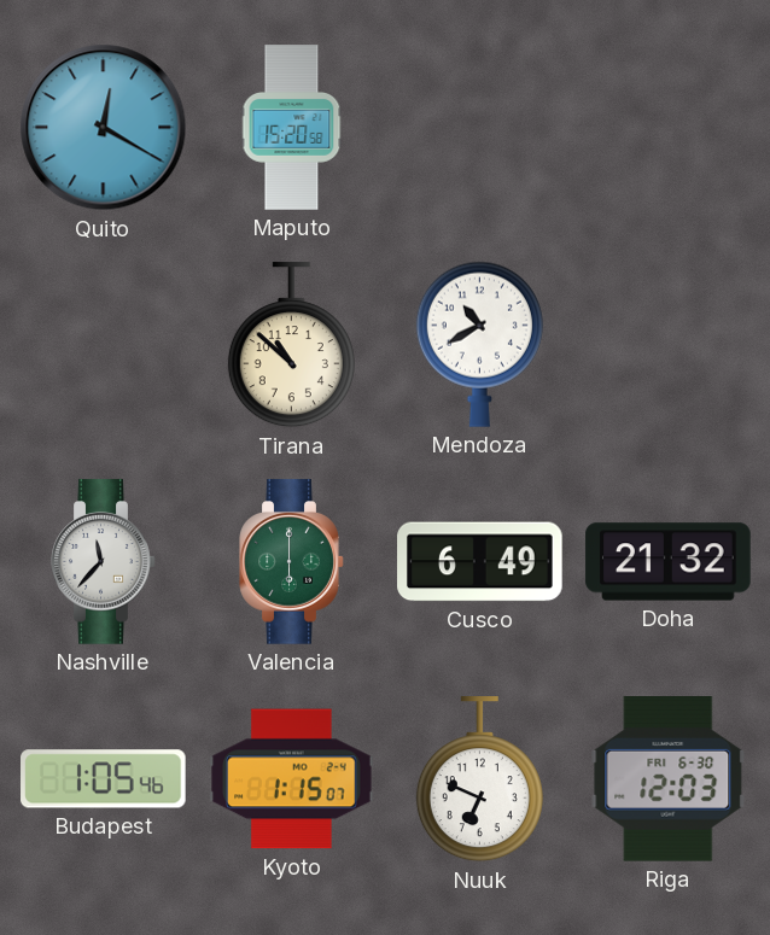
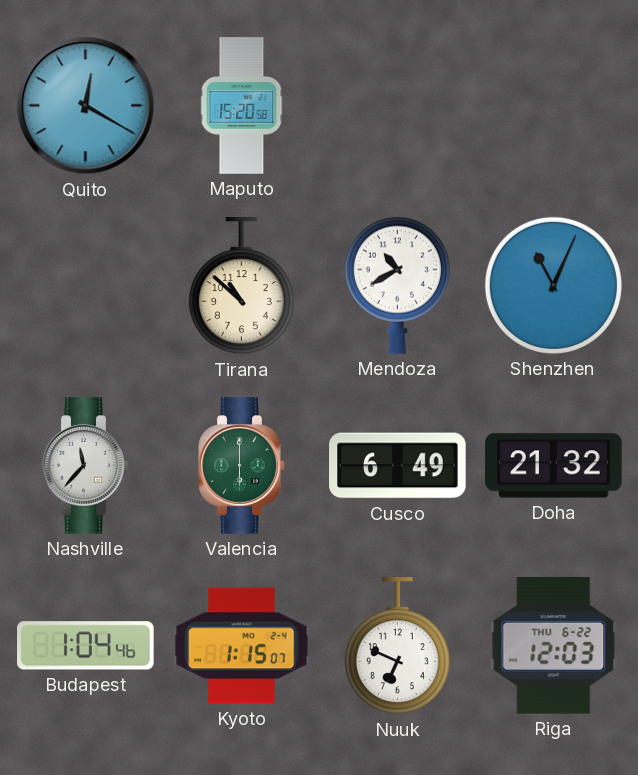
Shenzhen: none -> 11:04 (553, 285)
Budapest: 1:05 -> 1:04 (86, 646)
Riga date: FRI 6-30 -> THU 6-22 (554, 646)
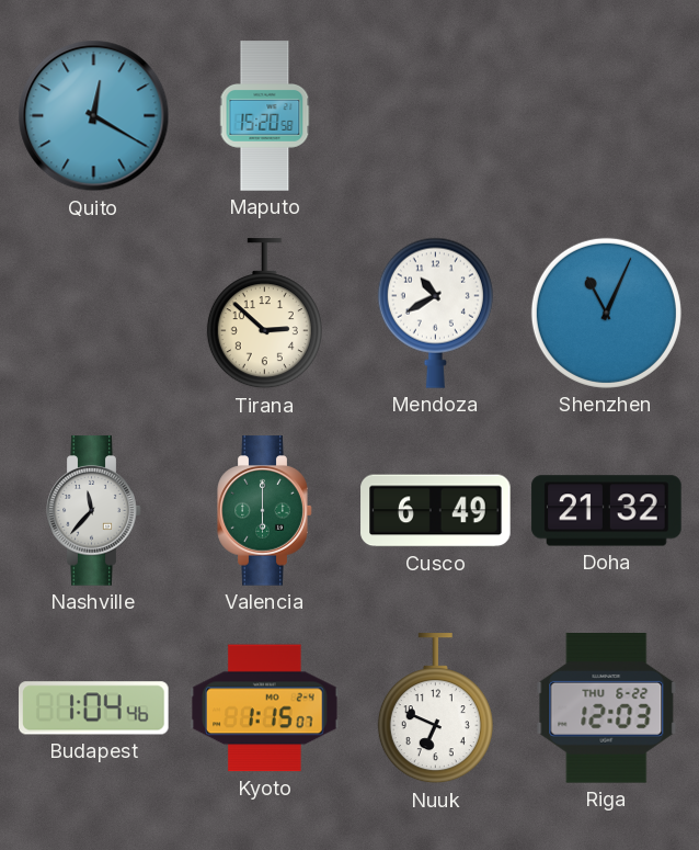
Tirana: 10:52 -> 2:52 (264, 314)
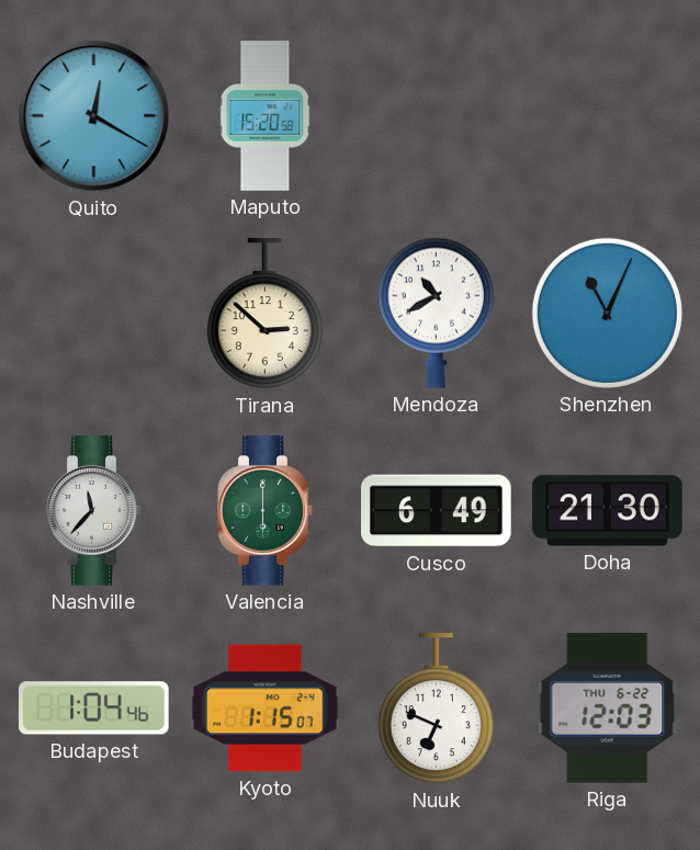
Doha: 21:32 -> 21:30 (608, 511)
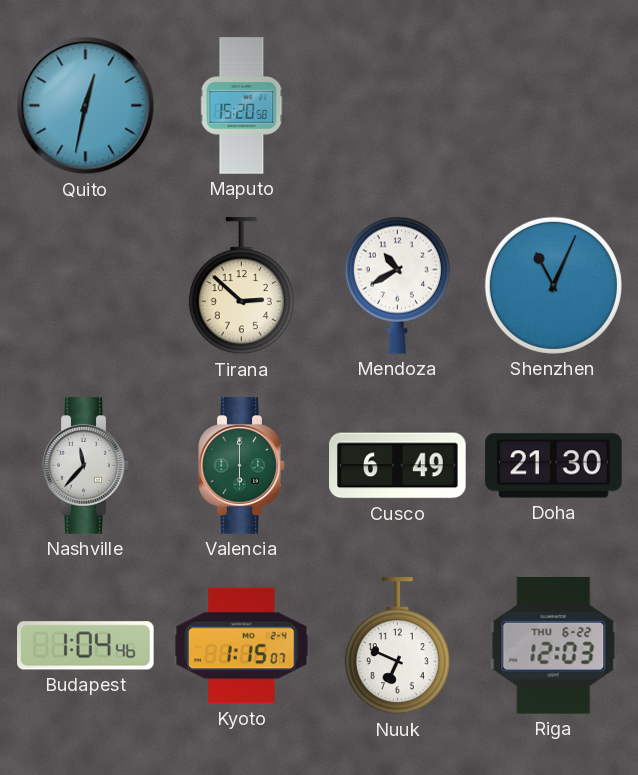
Quito: 12:20 -> 12:32 (86, 106)
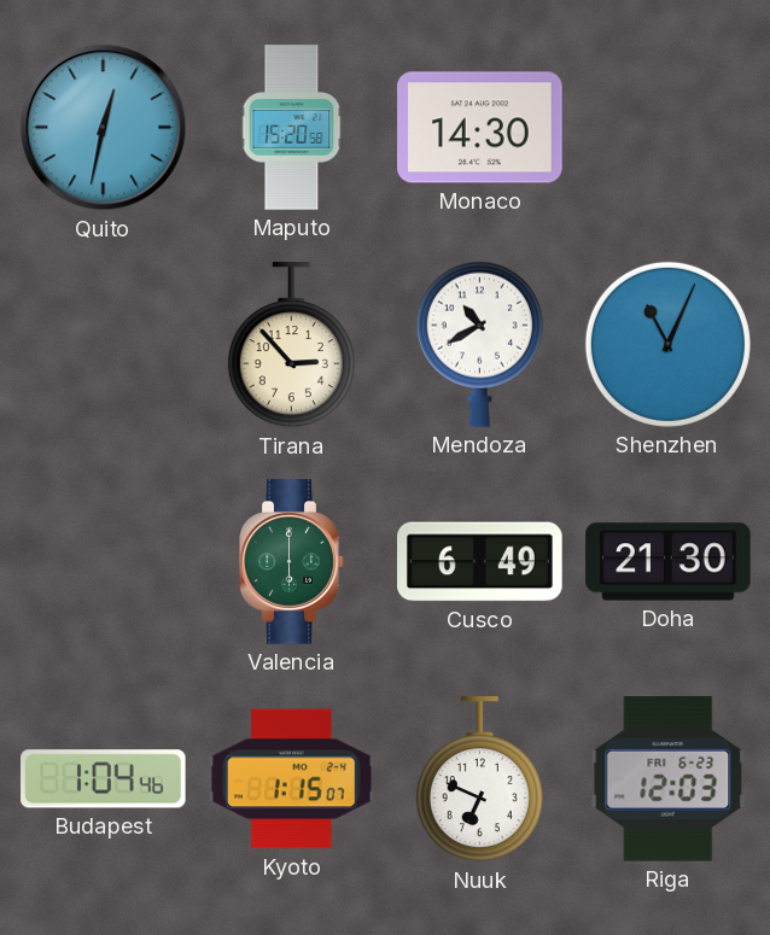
Monaco: none -> 14:30 (480, 128)
Tirana: 2:52 -> 2:53 (291, 345)
Nashville: 11:37 -> none (86, 466)
Riga date: THU 6-22 -> FRI 6-23 (669, 779)
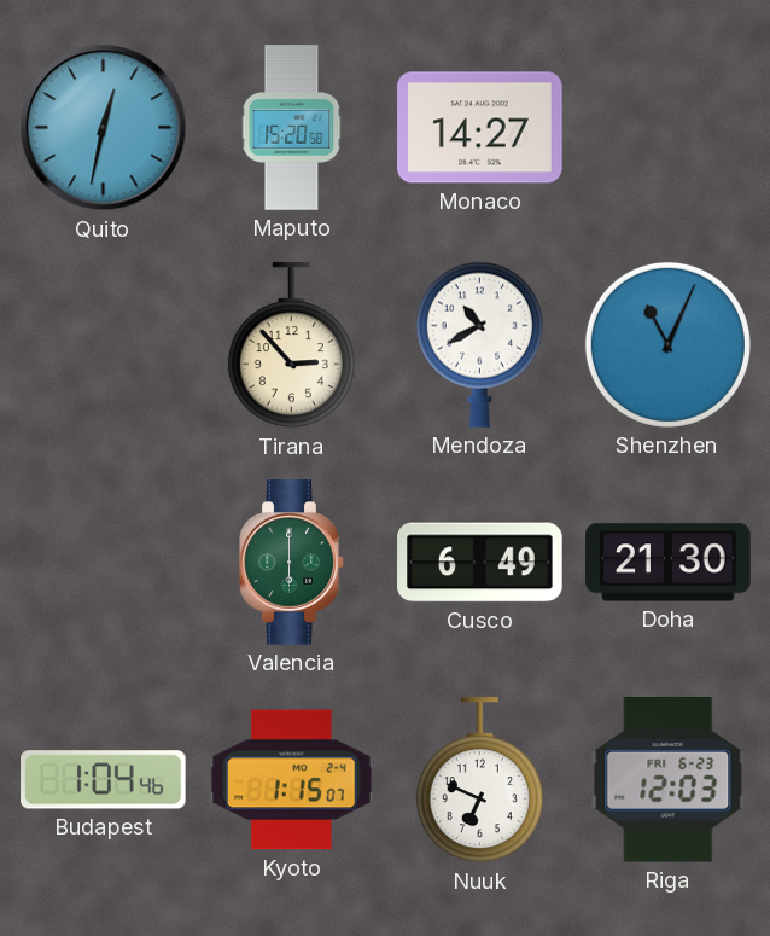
Monaco: 14:30 -> 14:27 (480, 128)
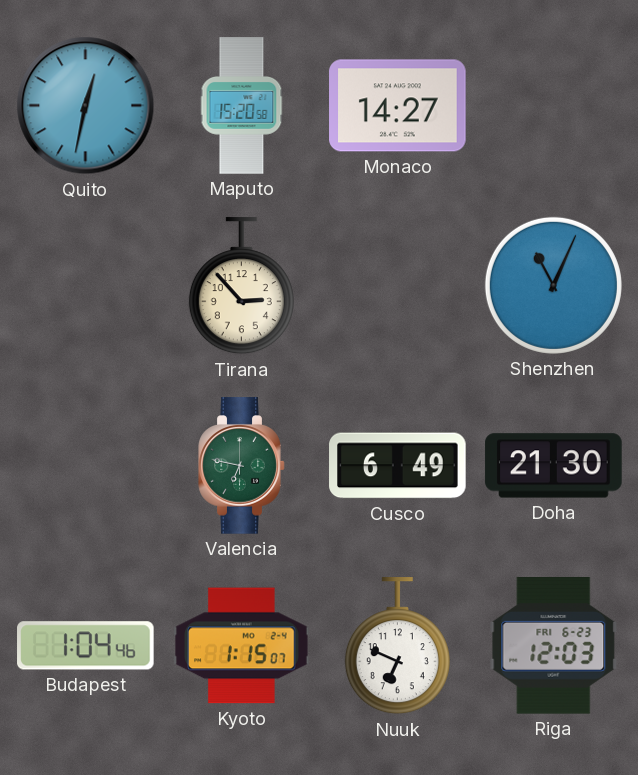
Mendoza: 10:40 -> none (479, 344)
Valencia: 6:00 -> 6:47 (242, 466)
